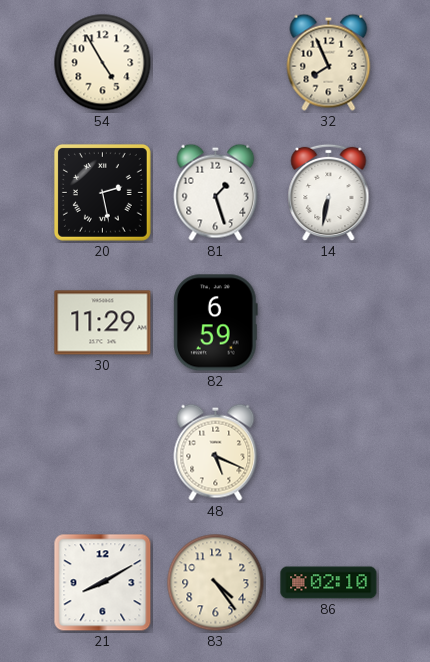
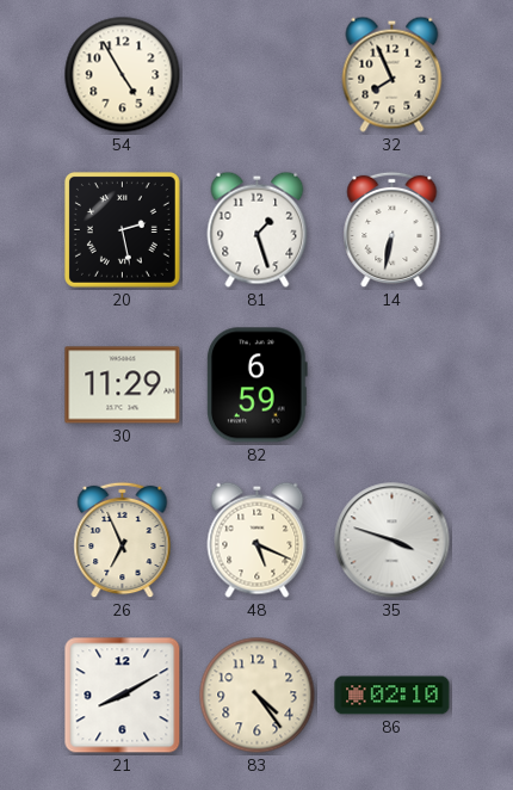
26: none -> 6:56 (123, 541)
35: none -> 3:48 (393, 541)
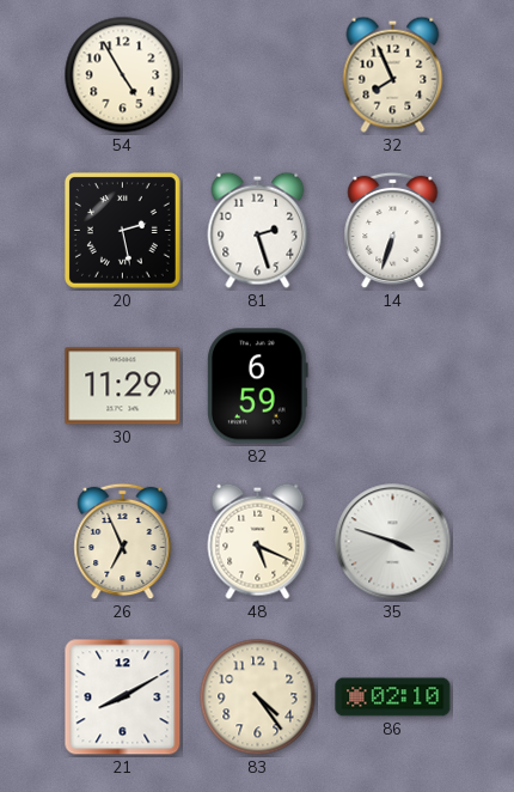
81: 1:27 -> 2:27 (258, 230)
14: 6:32 -> 6:33 (393, 231)
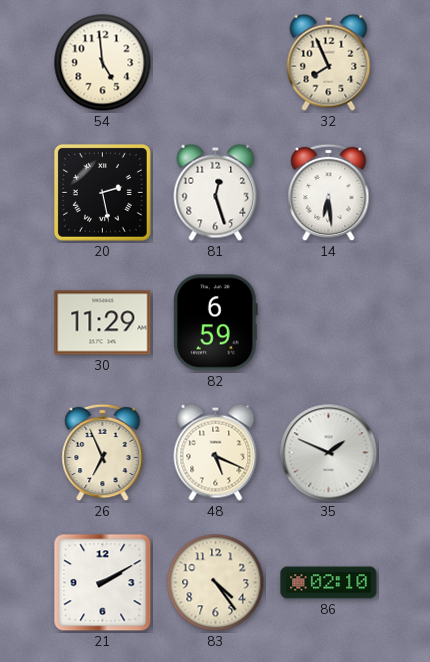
54: 4:55 -> 4:59 (103, 63)
81: 2:27 -> 12:27 (216, 192)
14: 6:33 -> 6:29 (329, 193)
35: 3:48 -> 1:49 (329, 453)
21: 8:10 -> 2:10 (103, 583)
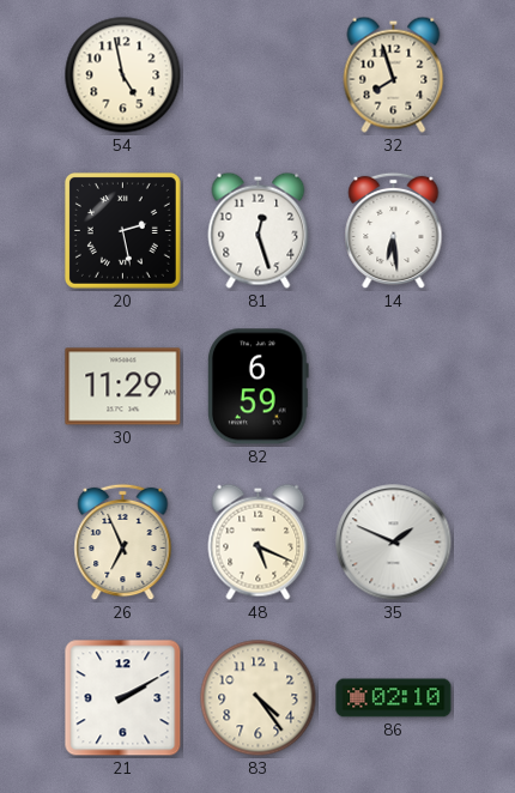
54: 4:59 -> 4:58 (123, 75)
32: 7:56 -> 7:57 (394, 74)
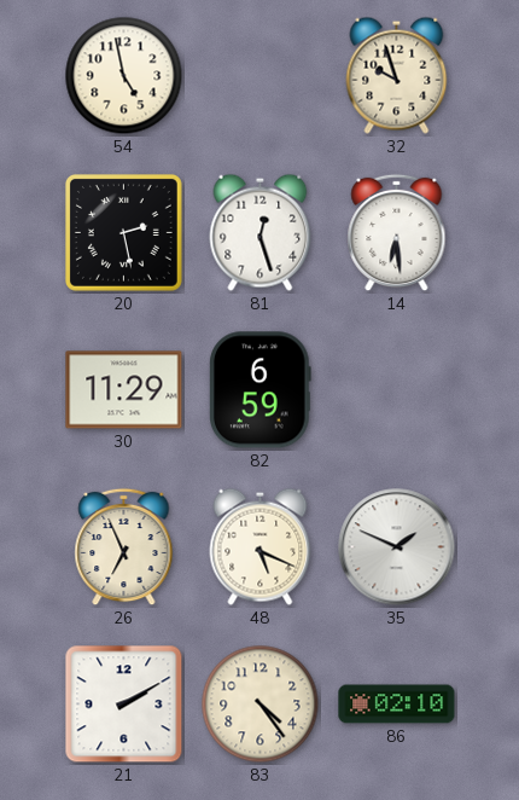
32: 7:57 -> 9:57 (397, 75)
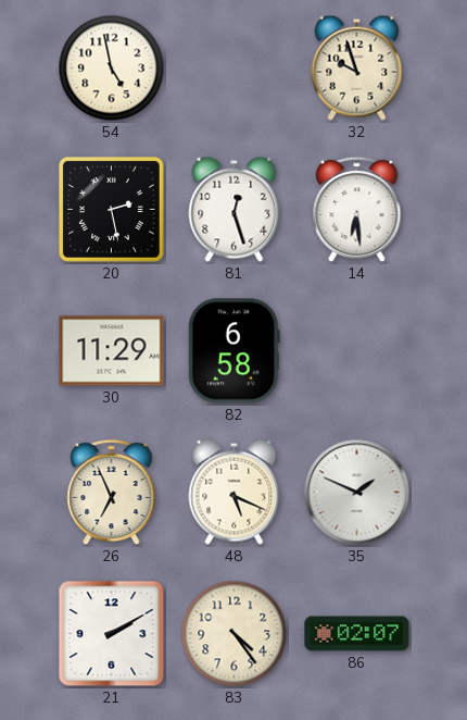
82: 6:59 -> 6:58 (235, 351)
86: 02:10 -> 02:07 (357, 634)
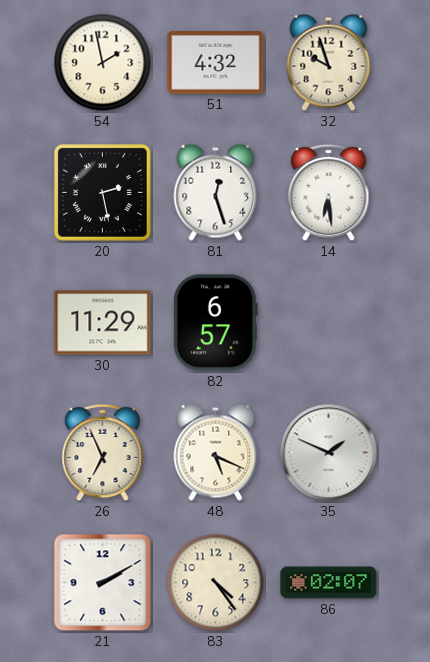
54: 4:58 -> 1:58 (103, 63)
51: none -> 4:32 (216, 63)
82: 6:58 -> 6:57 (216, 323)
